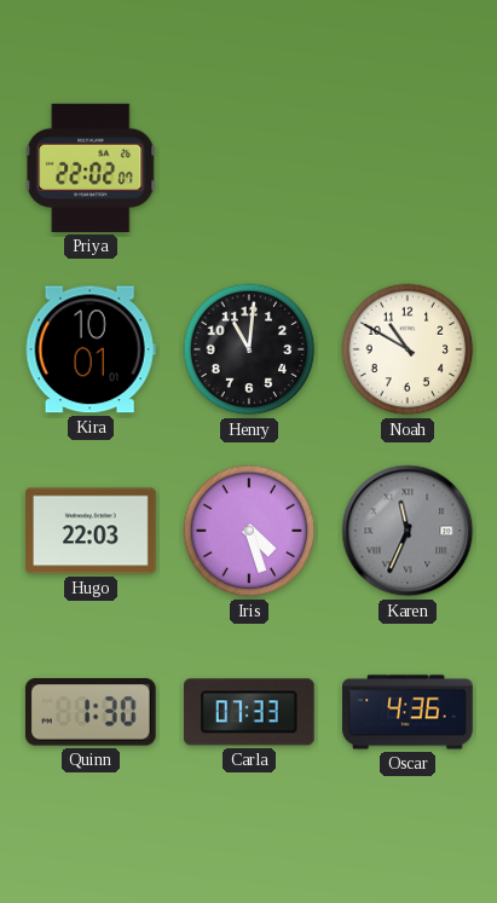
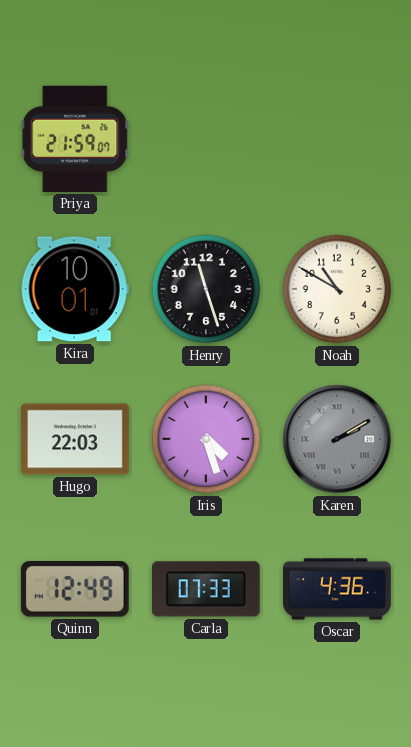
Priya: 22:02 -> 21:59 (75, 139)
Henry: 11:01 -> 11:27 (206, 289)
Karen: 11:34 -> 2:10 (337, 439)
Quinn: 1:30 -> 12:49 (75, 589)
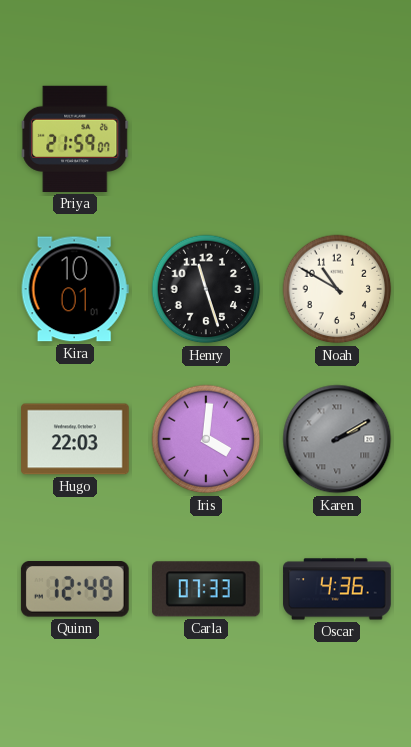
Iris: 4:27 -> 4:01 (206, 439)
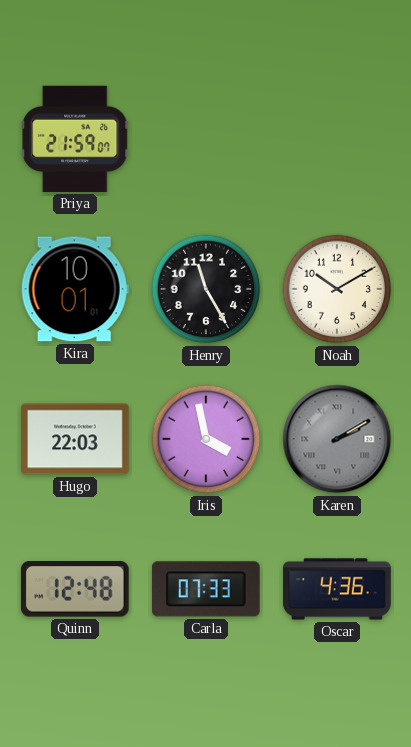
Henry: 11:27 -> 11:25 (206, 289)
Noah: 10:50 -> 10:10 (337, 289)
Iris: 4:01 -> 3:58 (206, 439)
Quinn: 12:49 -> 12:48 (75, 589)
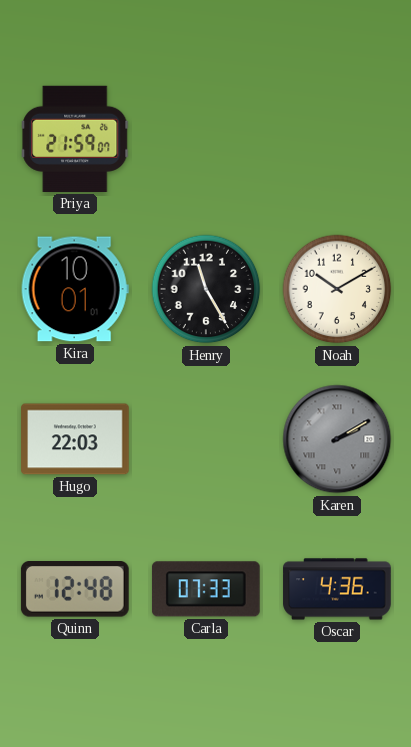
Iris: 3:58 -> none (206, 439)
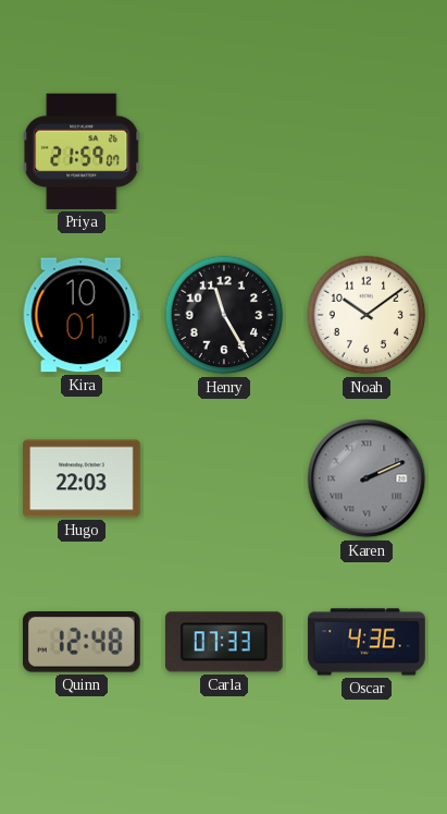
Noah: 10:10 -> 10:09 (367, 315)
Karen: 2:10 -> 2:11 (367, 478)
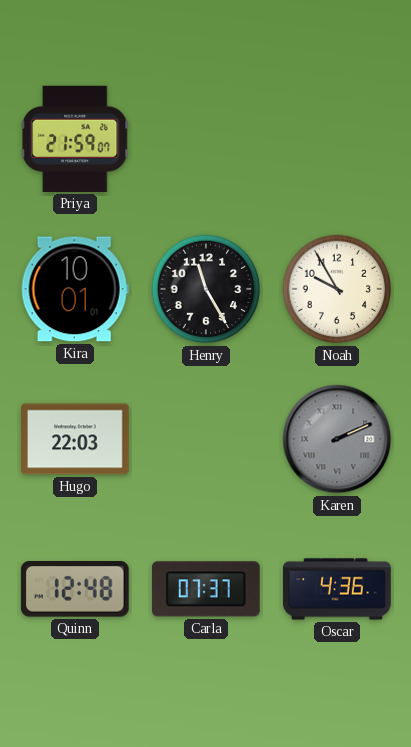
Noah: 10:09 -> 9:55 (337, 289)
Carla: 07:33 -> 07:37 (206, 589)
